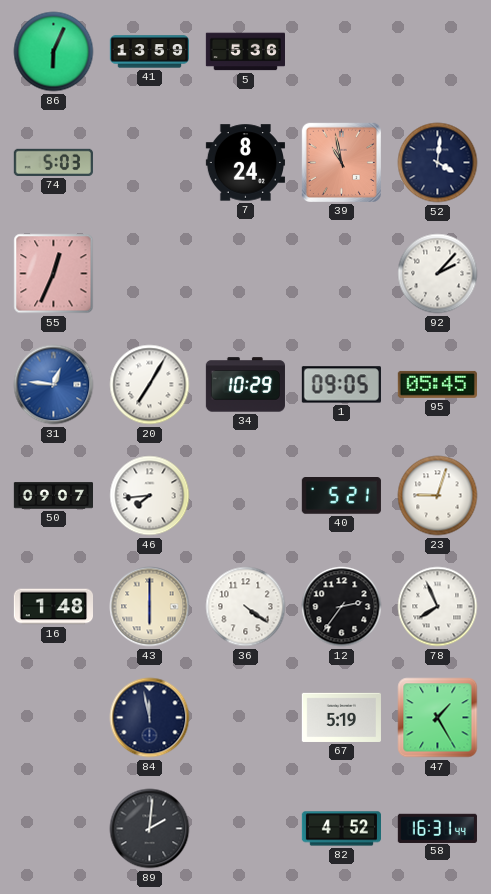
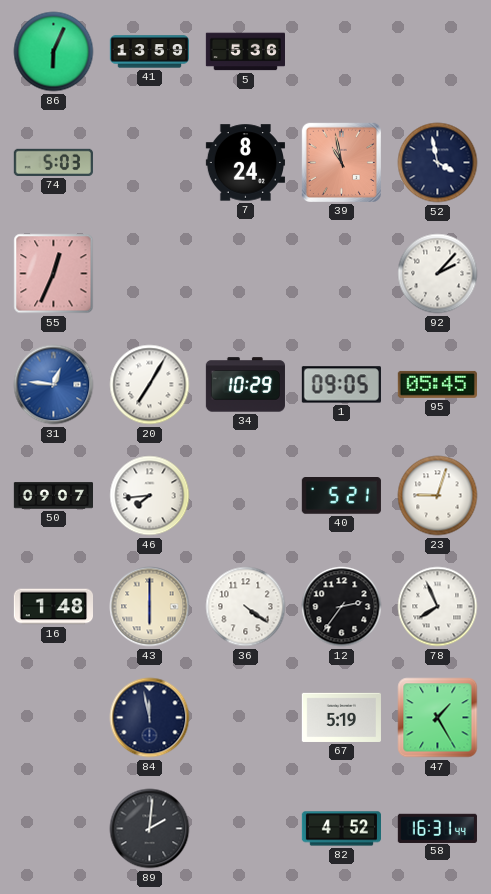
52: 4:01 -> 3:58 (438, 163)
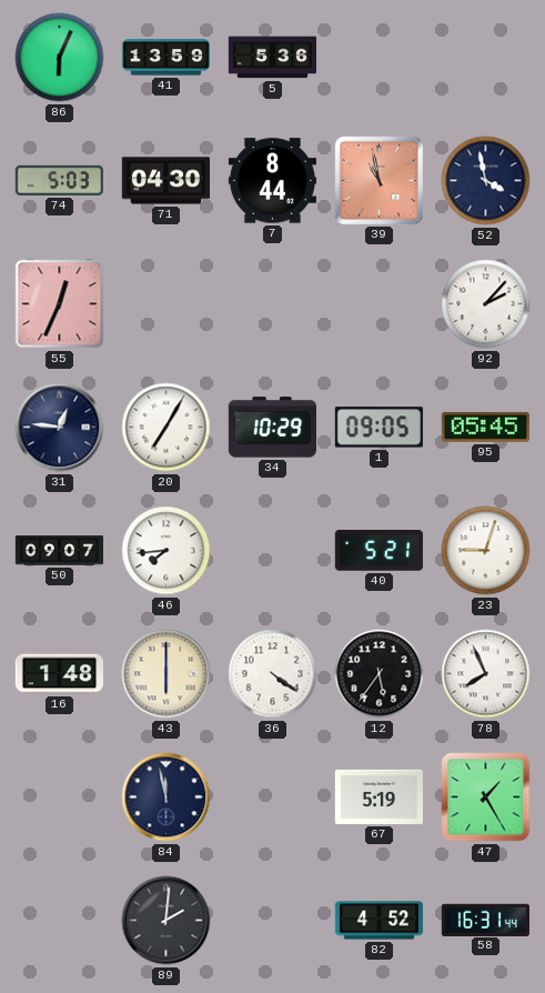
71: none -> 04:30 (165, 181)
7: 8:24 -> 8:44 (272, 181)
31 dial: blue -> navy (60, 428)
12: 2:36 -> 5:36 (380, 674)
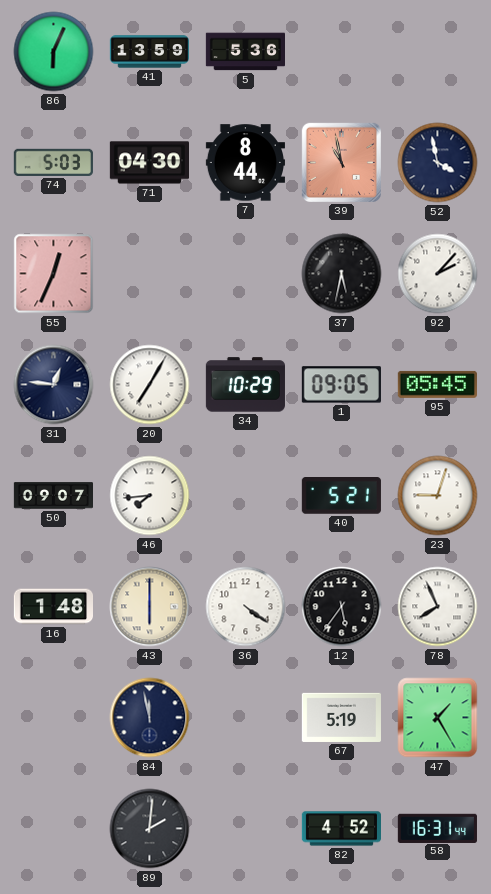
37: none -> 5:32 (342, 274)
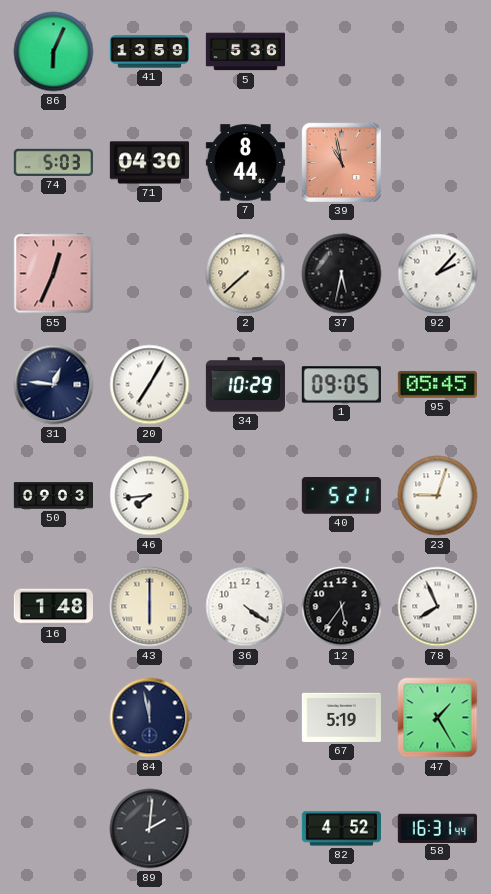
52: 3:58 -> none (438, 163)
2: none -> 7:38 (246, 274)
50: 09:07 -> 09:03 (53, 496)
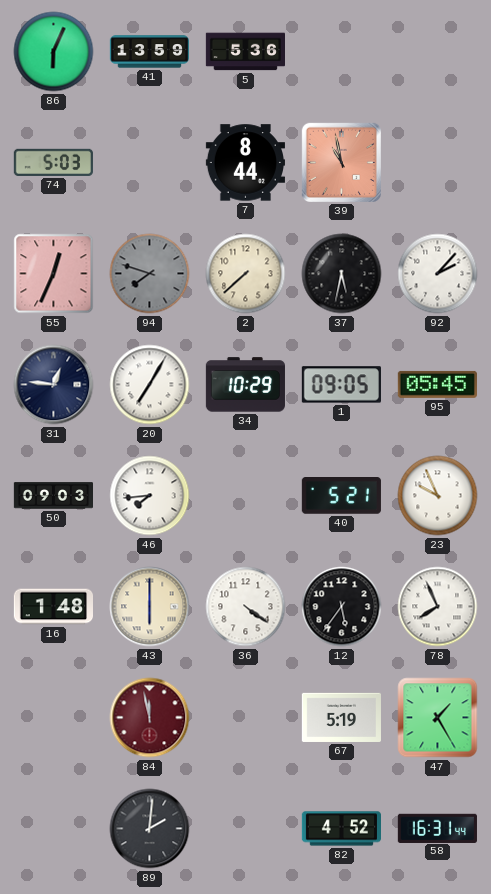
71: 04:30 -> none (149, 163)
94: none -> 7:48 (150, 274)
23: 9:03 -> 9:56 (438, 496)
84 dial: navy -> burgundy (150, 718)
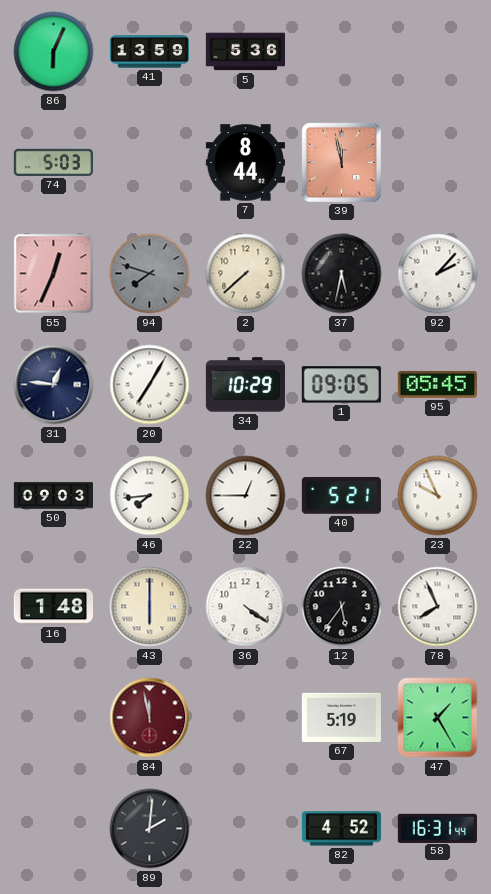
39: 10:58 -> 11:58 (341, 162)
22: none -> 12:45 (246, 496)
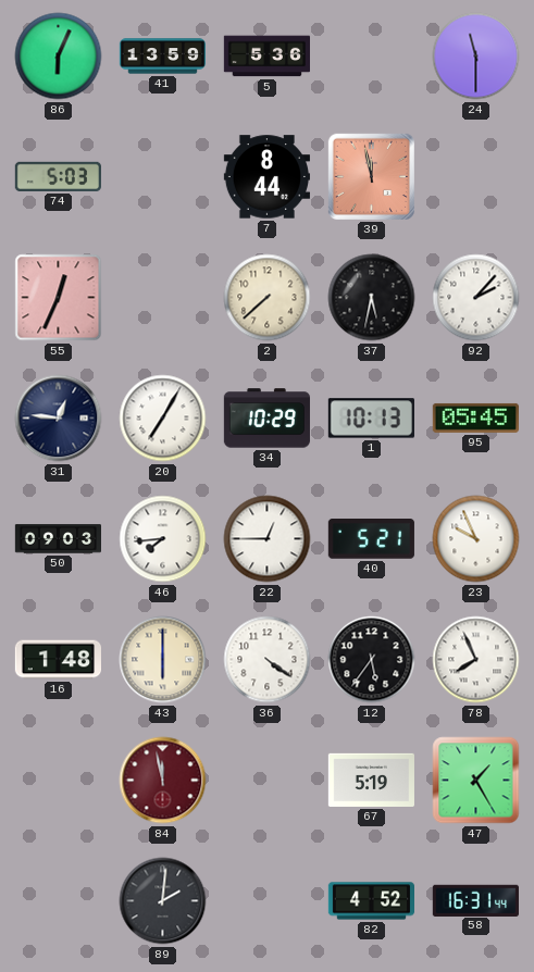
24: none -> 11:30 (476, 57)
94: 7:48 -> none (150, 274)
1: 09:05 -> 10:13 (371, 419)
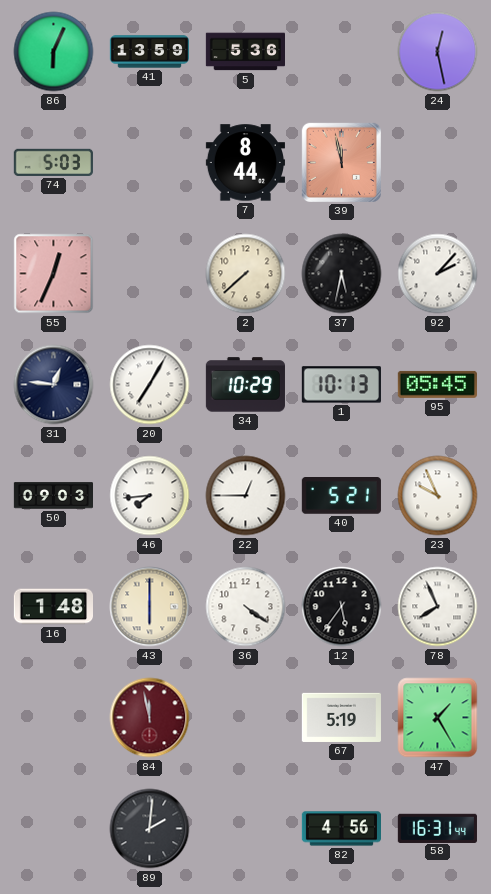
24: 11:30 -> 12:28 (438, 52)
82: 4:52 -> 4:56 (341, 829)
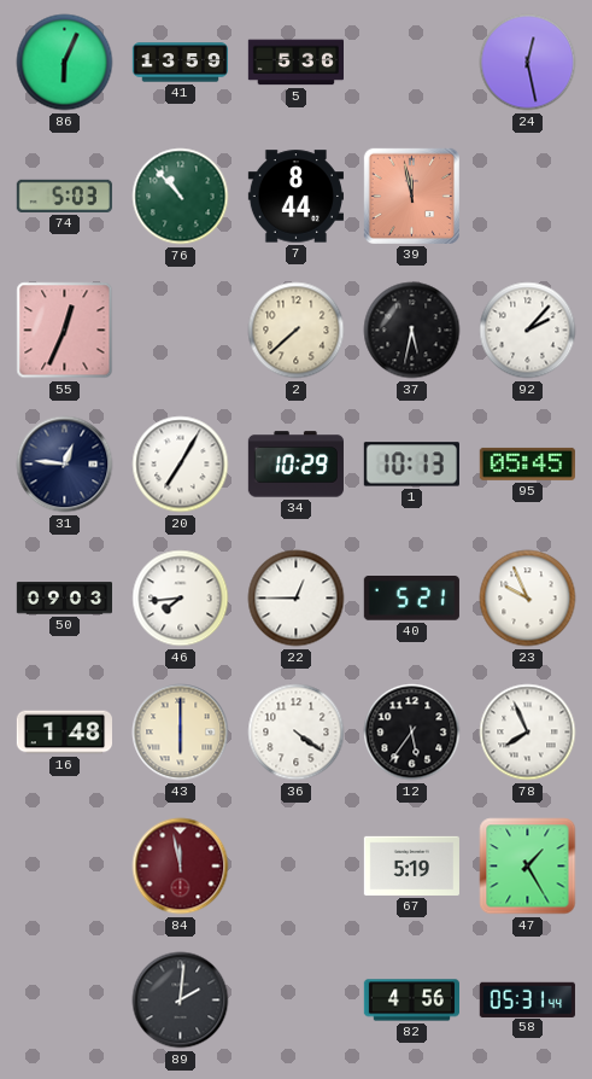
76: none -> 10:53 (181, 197)
58: 16:31 -> 05:31 (527, 999)
